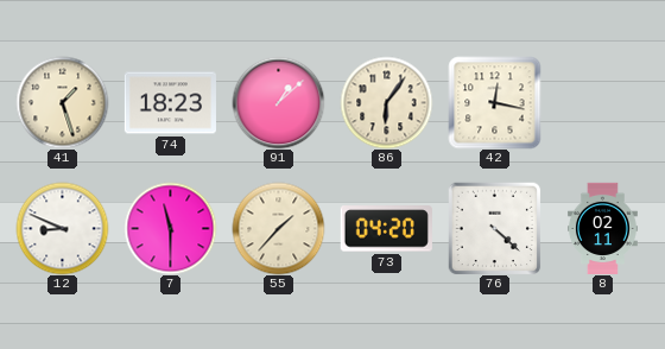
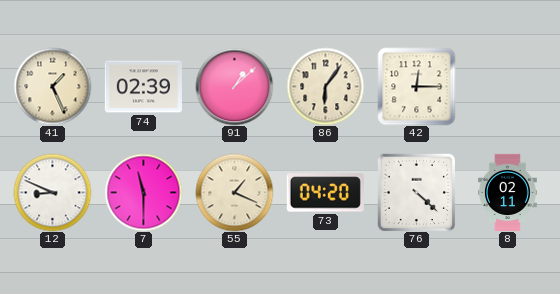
41: 1:27 -> 1:26 (52, 86)
74: 18:23 -> 02:39 (143, 87)
42: 12:17 -> 12:15 (416, 86)
55: 1:37 -> 1:19 (234, 192)
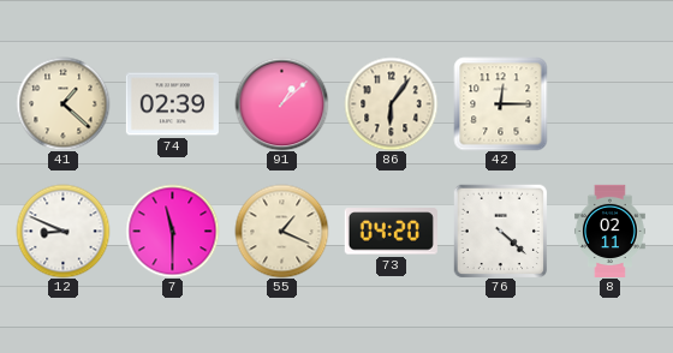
41: 1:26 -> 1:22 (62, 103)
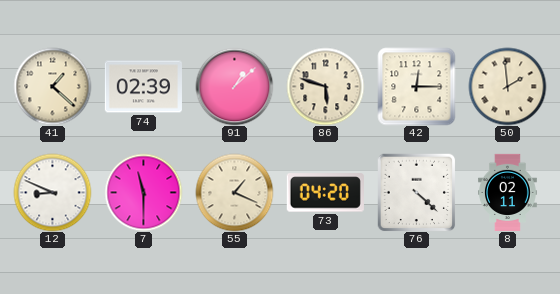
86: 6:06 -> 5:48 (325, 86)
50: none -> 1:59 (507, 86)
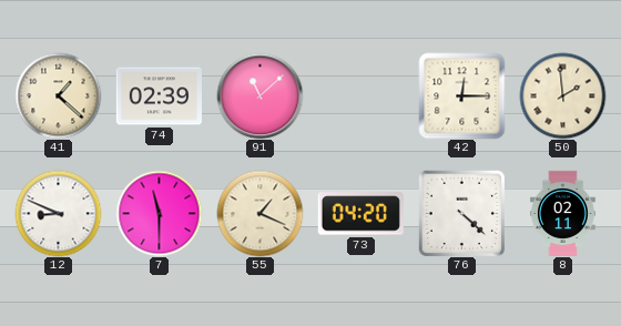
91: 1:08 -> 11:08 (259, 95)
86: 5:48 -> none (325, 86)
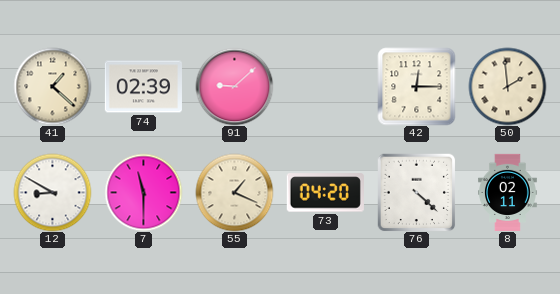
91: 11:08 -> 9:08 (234, 86)
12: 8:49 -> 8:50 (52, 192)
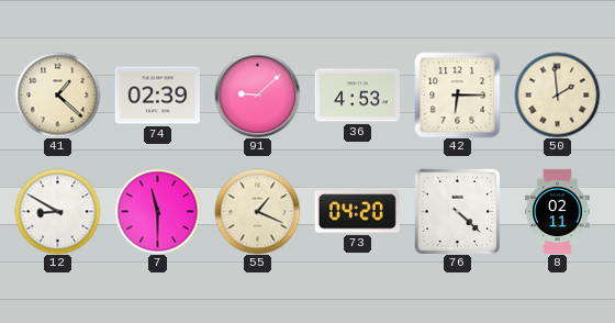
36: none -> 4:53 (357, 96)
42: 12:15 -> 6:15 (457, 94)
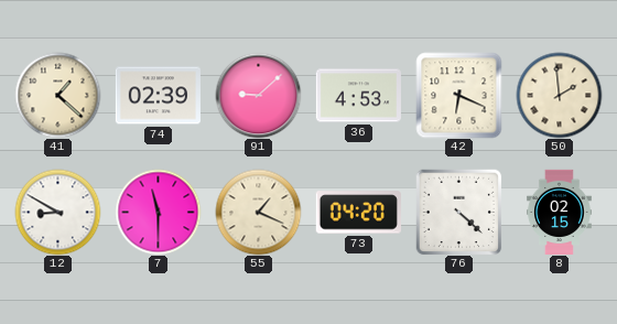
42: 6:15 -> 6:19 (458, 95)
8: 02:11 -> 02:15 (560, 212)
